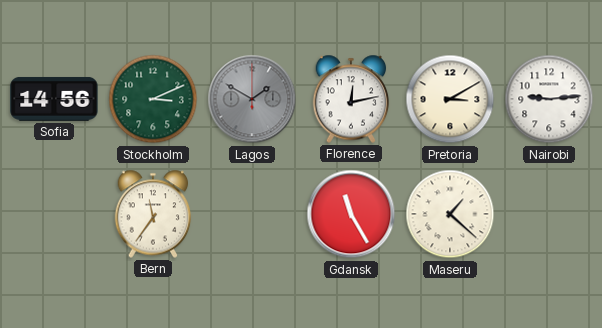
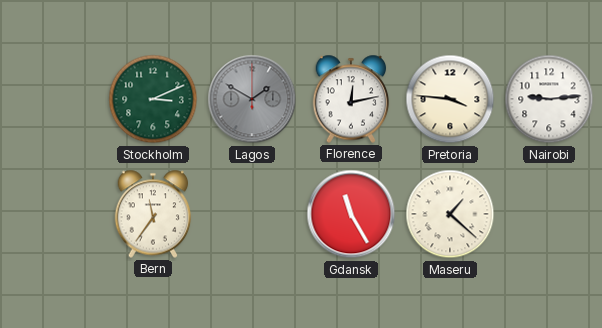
Sofia: 14:56 -> none (54, 99)
Pretoria: 3:10 -> 3:46 (450, 99)
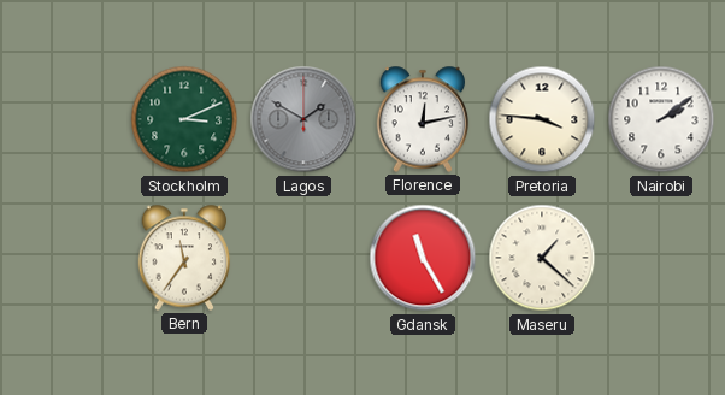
Nairobi: 9:14 -> 2:09 (661, 119)
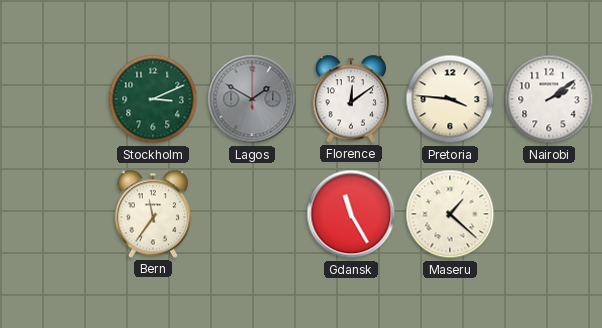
Florence: 12:13 -> 12:09 (351, 99)
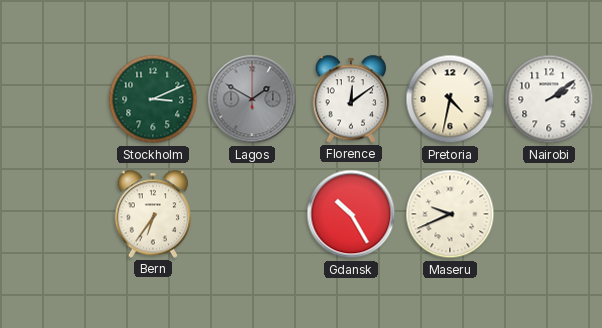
Pretoria: 3:46 -> 4:32 (450, 99)
Bern: 11:36 -> 6:36 (153, 214)
Gdansk: 11:25 -> 10:25 (351, 214)
Maseru: 1:22 -> 9:41 (450, 214)
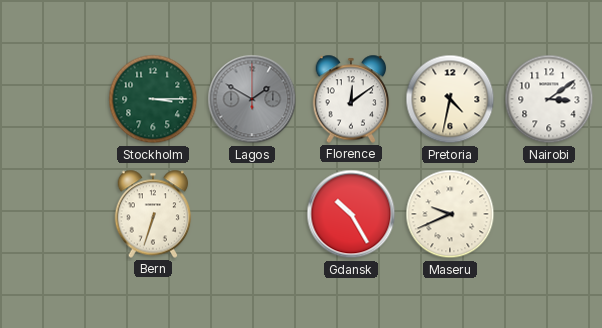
Stockholm: 3:11 -> 3:15 (153, 99)
Nairobi: 2:09 -> 3:09 (549, 99)
Bern: 6:36 -> 6:33 (153, 214)
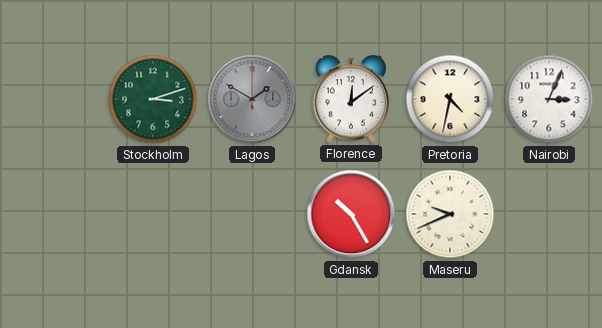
Stockholm: 3:15 -> 3:12 (153, 99)
Nairobi: 3:09 -> 3:04 (549, 99)
Bern: 6:33 -> none (153, 214)
